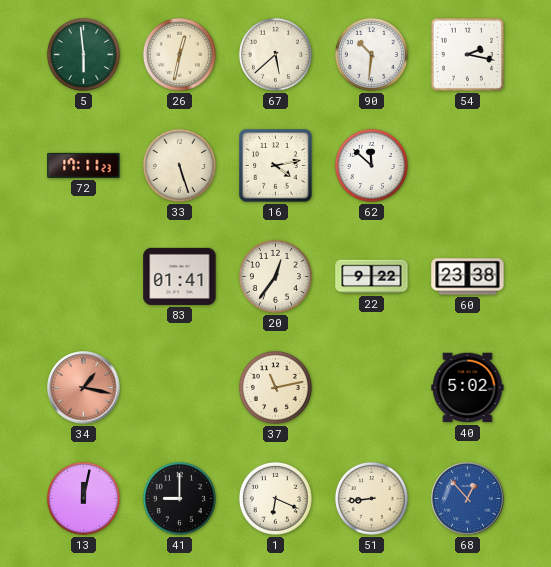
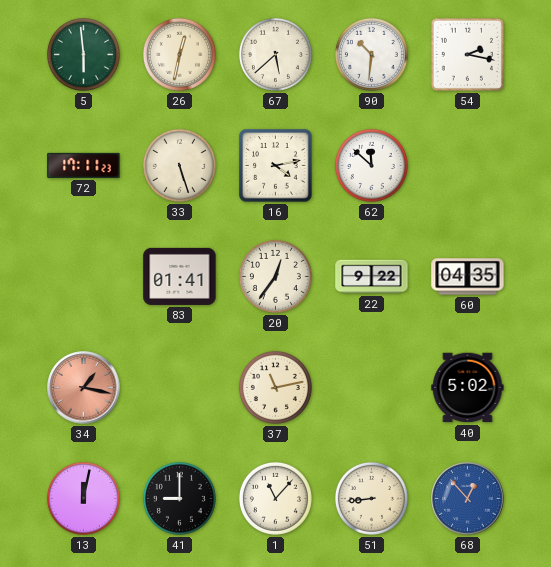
60: 23:38 -> 04:35 (468, 277)
1: 6:19 -> 11:07 (275, 498)
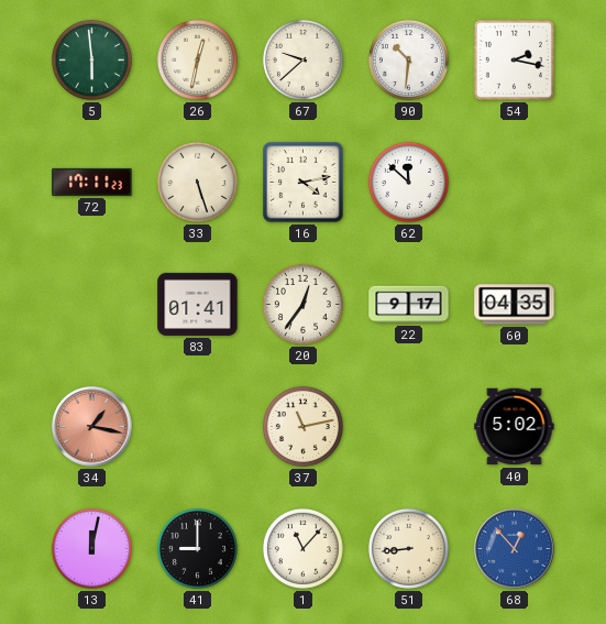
67: 5:38 -> 9:38 (302, 59)
22: 9:22 -> 9:17 (409, 305)
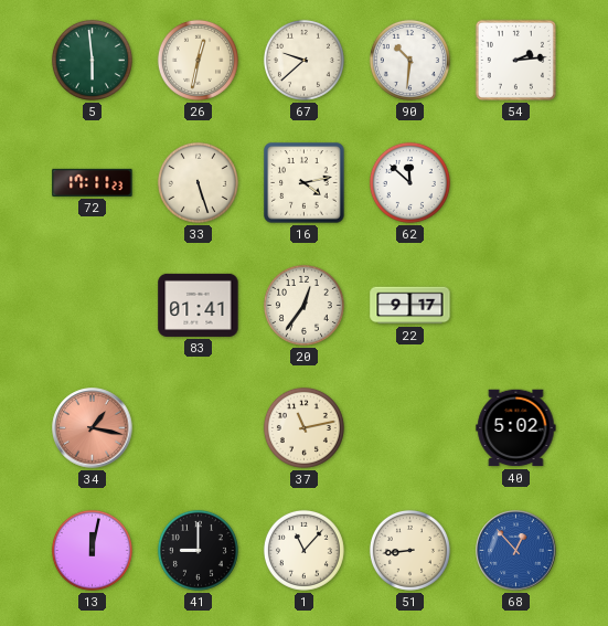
54: 2:17 -> 2:14 (515, 60)
60: 04:35 -> none (515, 305)
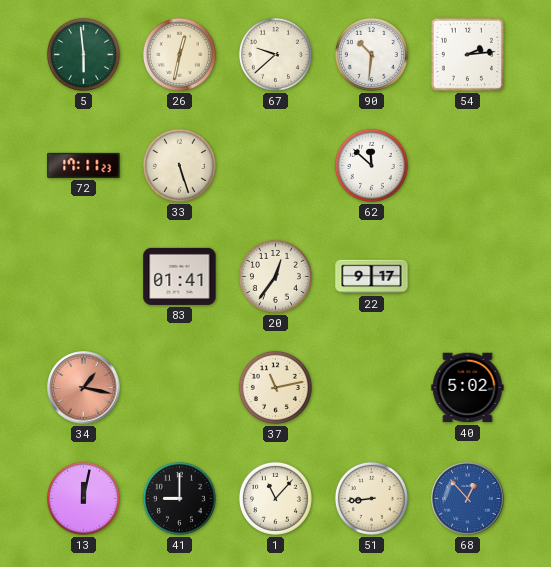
16: 4:13 -> none (305, 183)
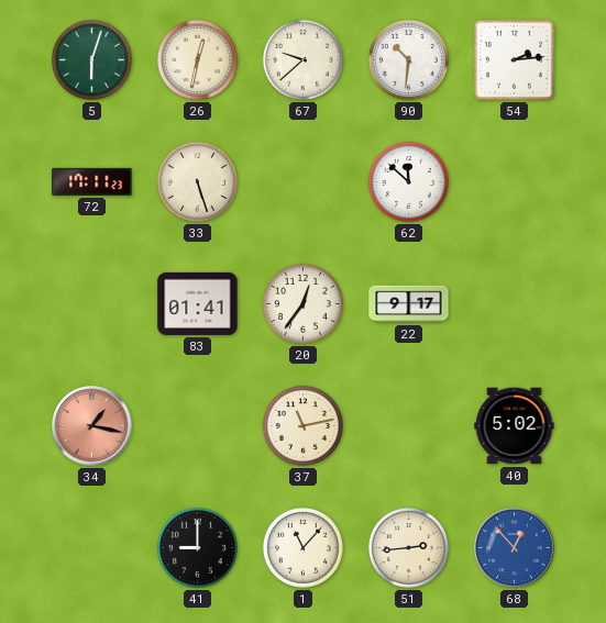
5: 5:59 -> 6:03 (91, 59)
13: 12:02 -> none (83, 498)
51: 8:44 -> 2:44 (408, 547)
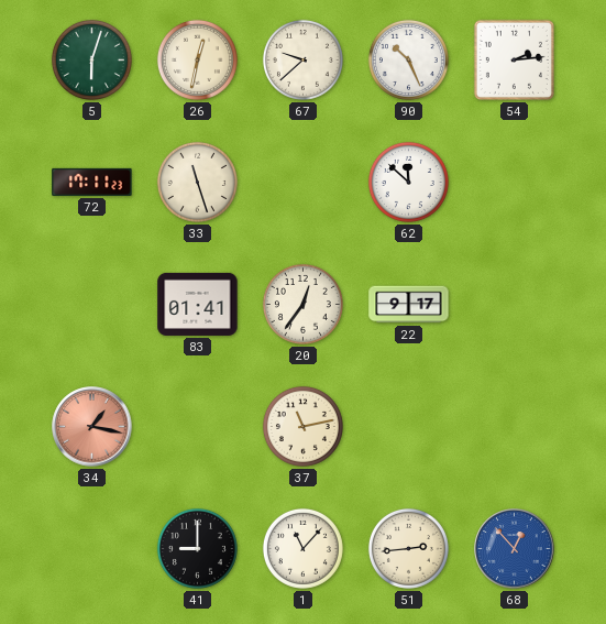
90: 10:31 -> 10:26 (408, 59)
33: 5:27 -> 11:27 (197, 182)
40: 5:02 -> none (515, 426)
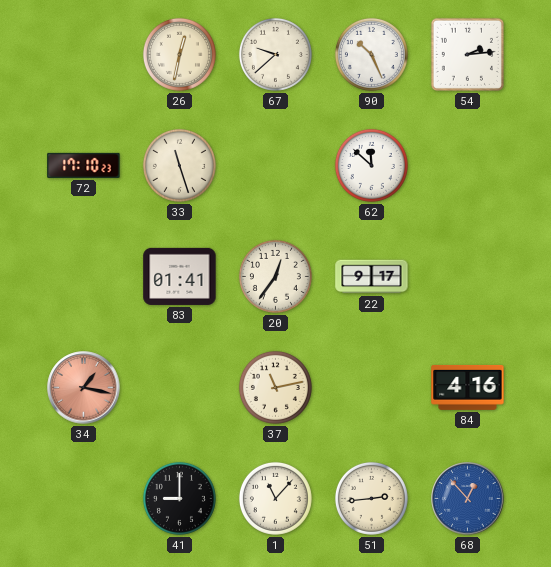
5: 6:03 -> none (91, 59)
72: 17:11 -> 17:10 (84, 165)
84: none -> 4:16 (468, 387)
